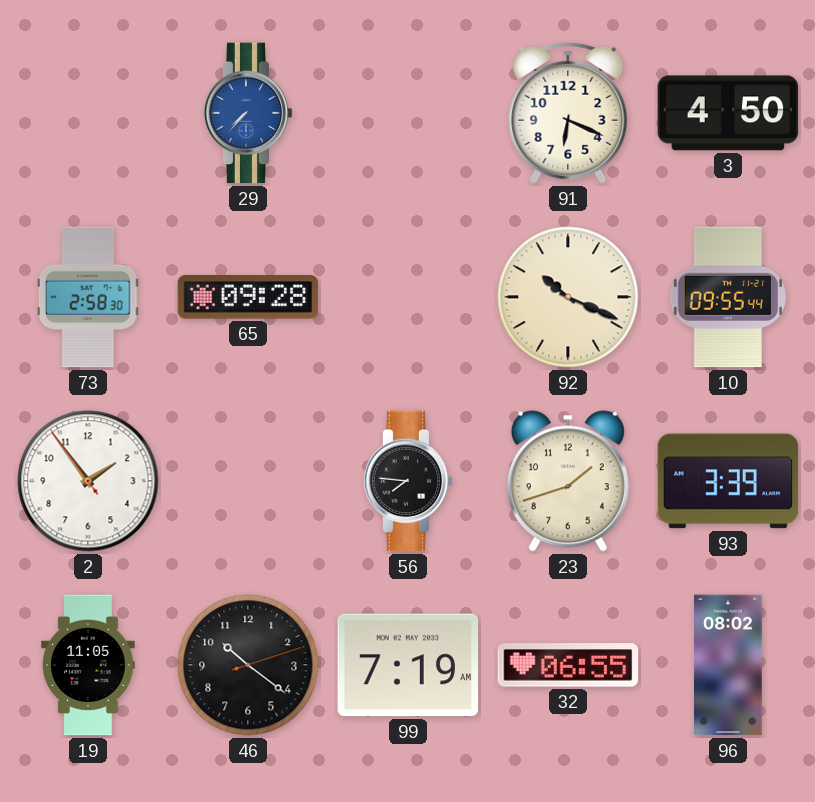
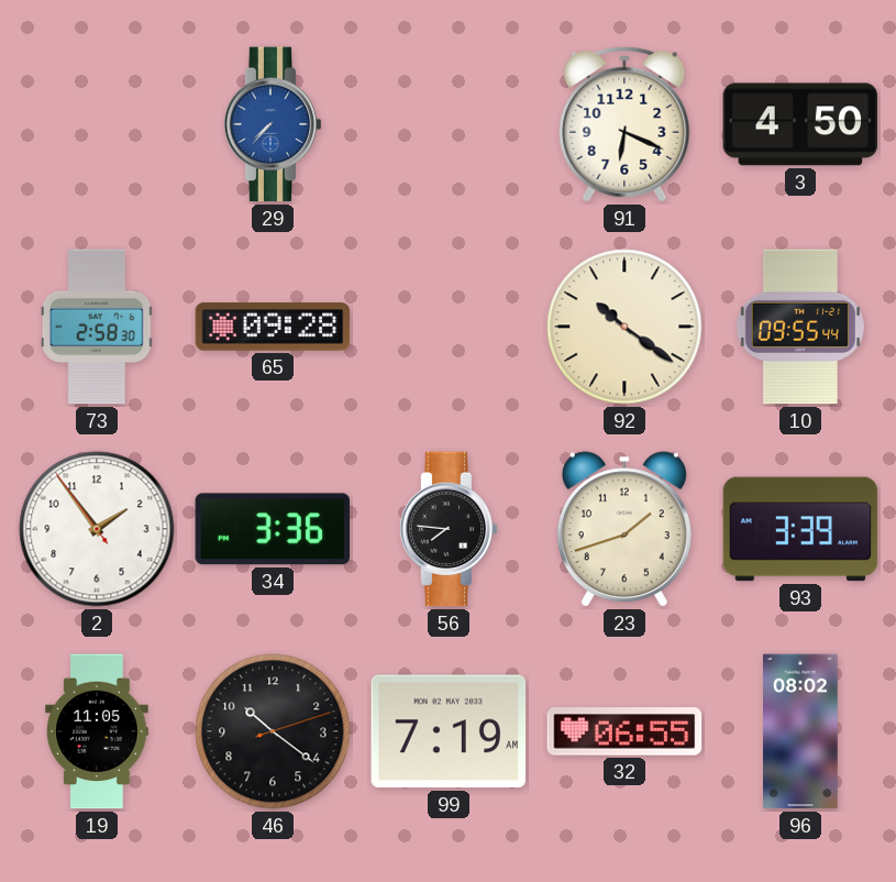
92: 10:19 -> 10:21 (624, 327)
34: none -> 3:36 (273, 529)
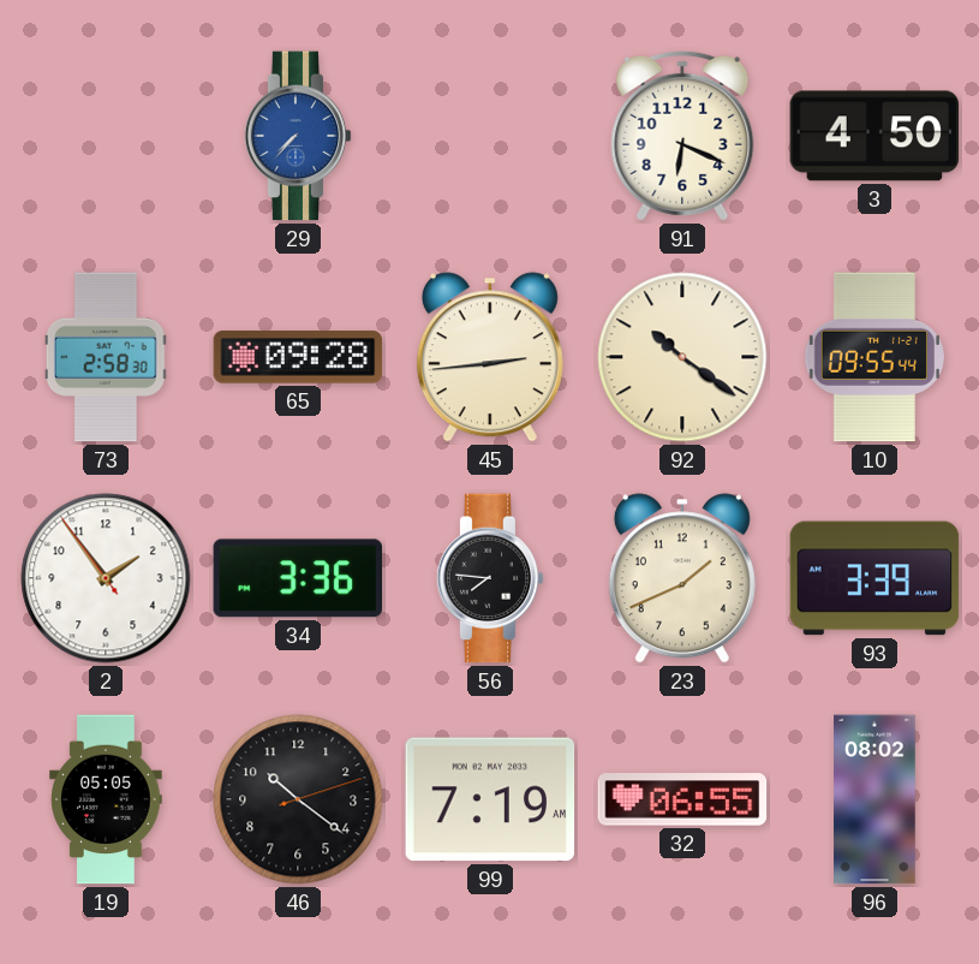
45: none -> 2:44 (490, 357)
23: 1:42 -> 1:41 (682, 578)
19: 11:05 -> 05:05 (106, 799)
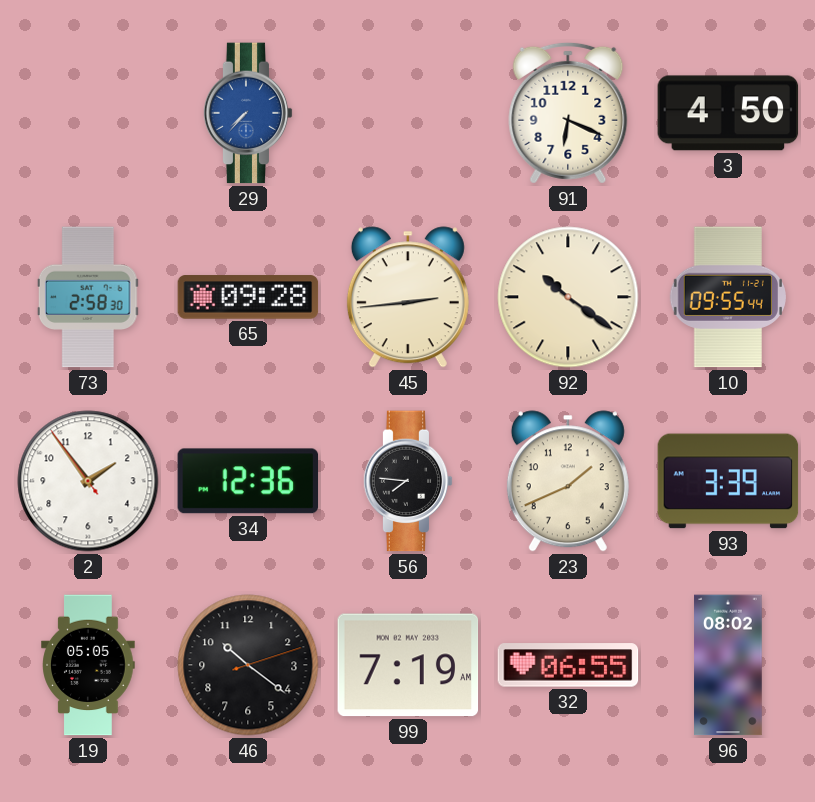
34: 3:36 -> 12:36 (248, 481)
